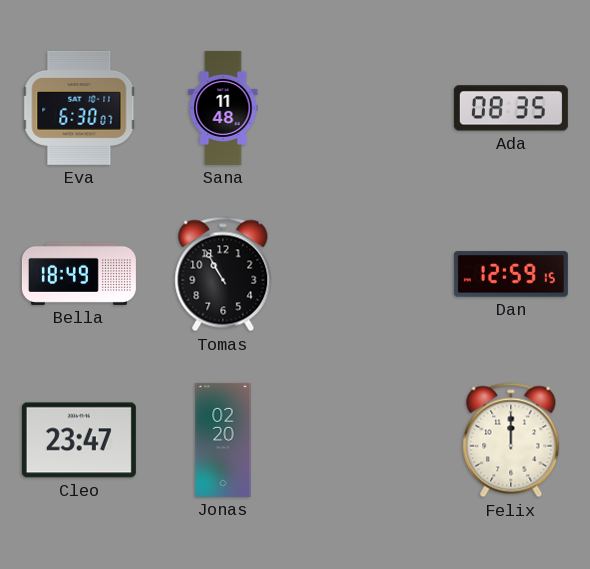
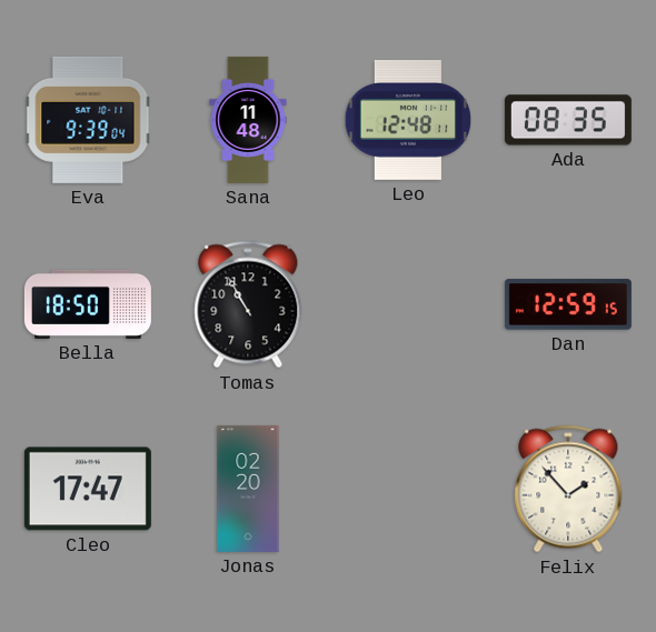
Eva: 6:30 -> 9:39 (88, 120)
Leo: none -> 12:48 (408, 120)
Bella: 18:49 -> 18:50 (88, 304)
Cleo: 23:47 -> 17:47 (88, 489)
Felix: 12:00 -> 1:53 (568, 489)
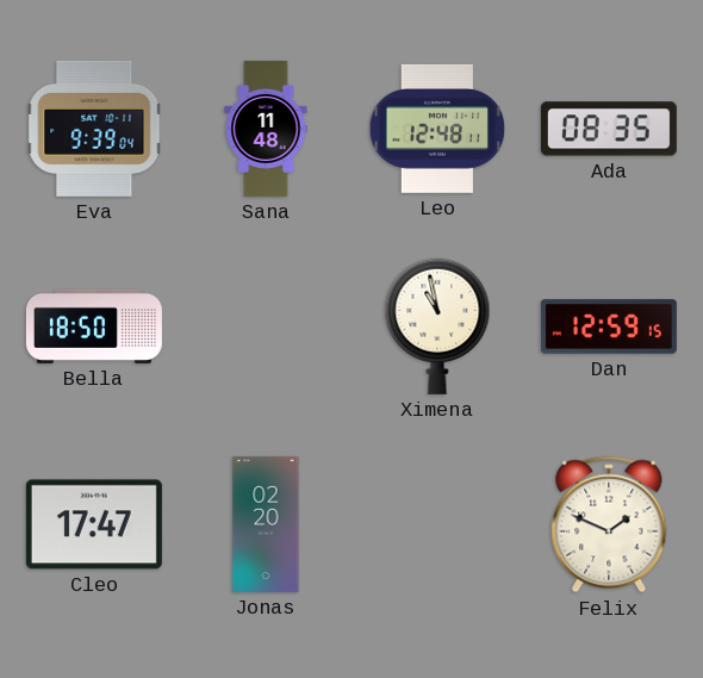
Tomas: 10:55 -> none (248, 304)
Ximena: none -> 10:58 (437, 326)
Felix: 1:53 -> 1:49 (609, 524)
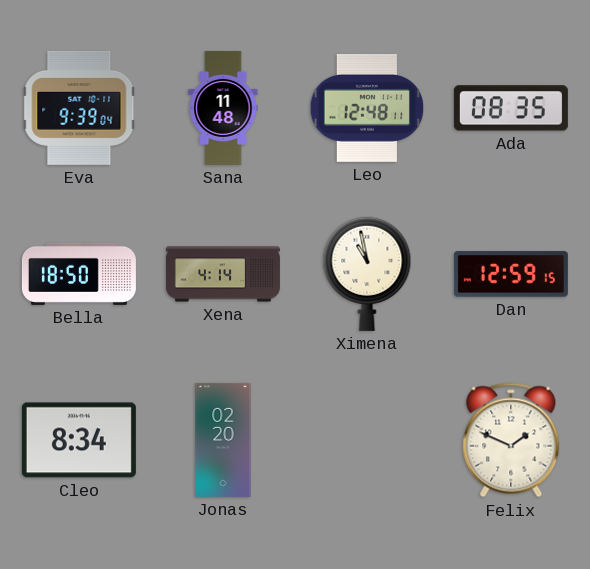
Xena: none -> 4:14 (223, 274)
Cleo: 17:47 -> 8:34 (79, 440)
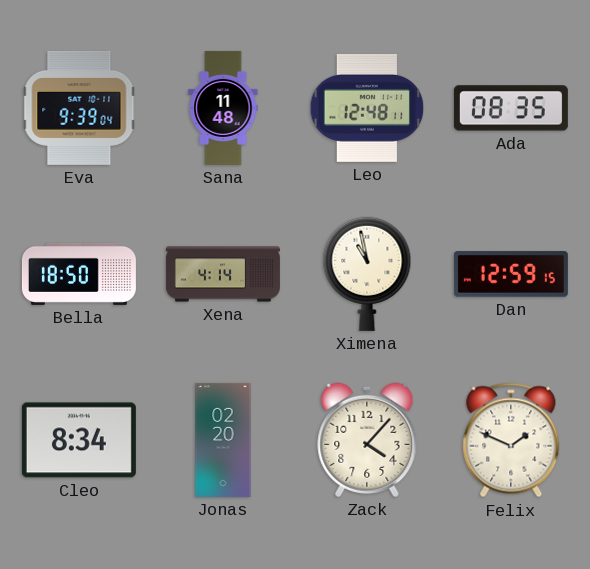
Zack: none -> 4:07 (367, 440)
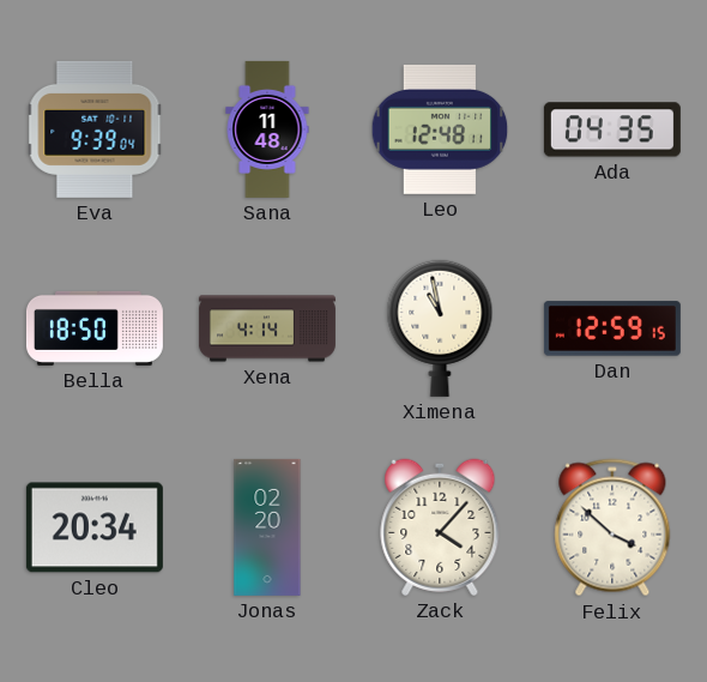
Ada: 08:35 -> 04:35 (612, 129)
Cleo: 8:34 -> 20:34 (95, 527)
Felix: 1:49 -> 3:52 (612, 527)
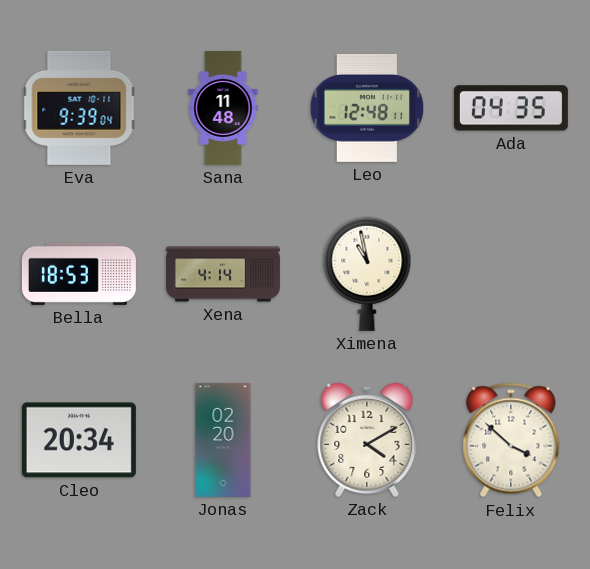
Bella: 18:50 -> 18:53 (79, 274)
Dan: 12:59 -> none (612, 328)
Zack: 4:07 -> 4:10 (367, 440)
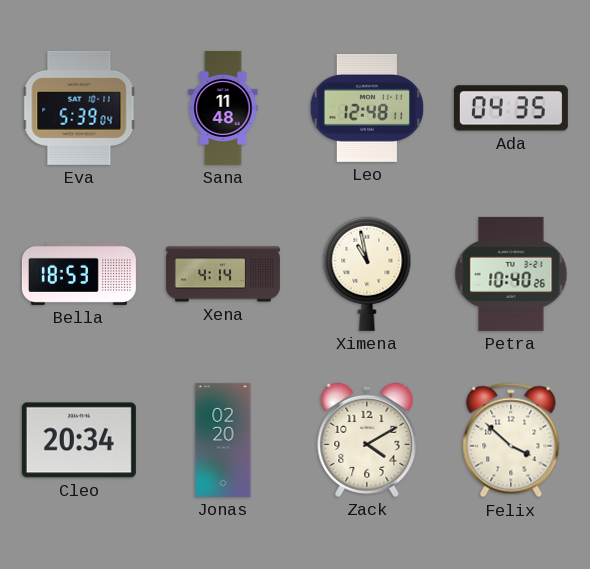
Eva: 9:39 -> 5:39 (79, 108)
Petra: none -> 10:40 (511, 274)
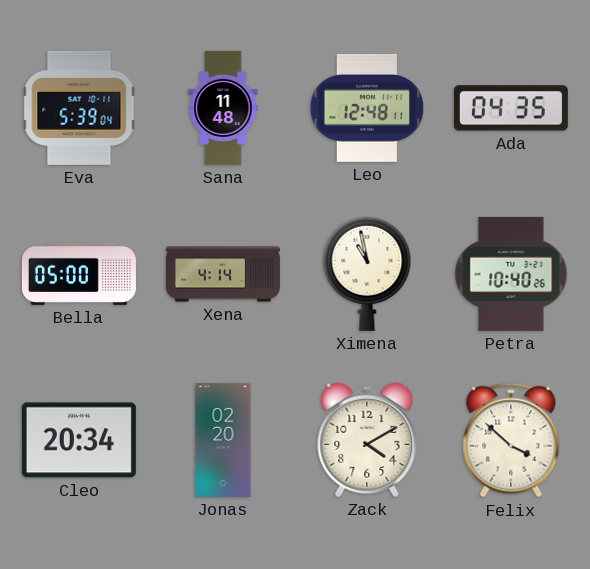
Bella: 18:53 -> 05:00 (79, 274)
